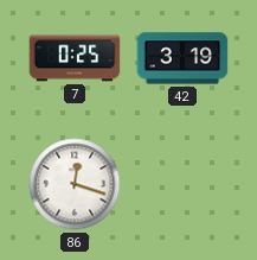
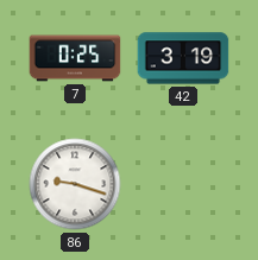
86: 12:18 -> 9:18 (75, 184)
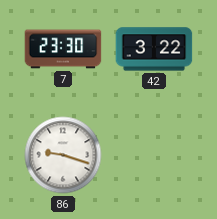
7: 0:25 -> 23:30 (63, 49)
42: 3:19 -> 3:22 (154, 49)
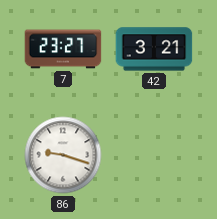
7: 23:30 -> 23:27 (63, 49)
42: 3:22 -> 3:21 (154, 49)
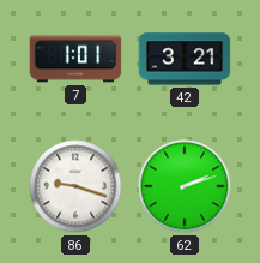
7: 23:27 -> 1:01 (75, 59)
62: none -> 2:12 (185, 186)
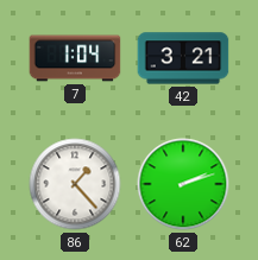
7: 1:01 -> 1:04 (75, 58)
86: 9:18 -> 1:23 (75, 184)
